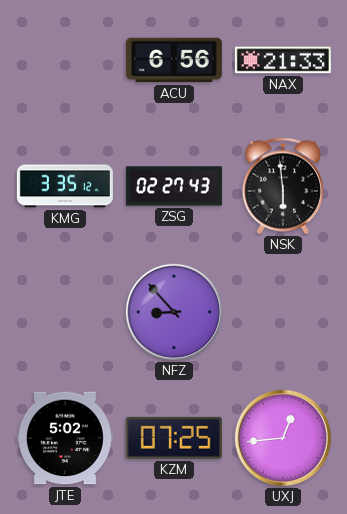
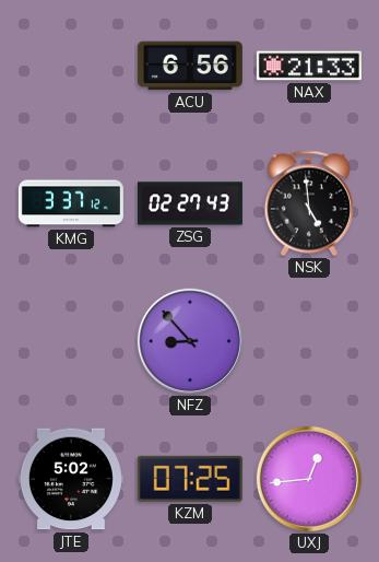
KMG: 3:35 -> 3:37 (71, 203)
NSK: 5:59 -> 4:59 (309, 203)
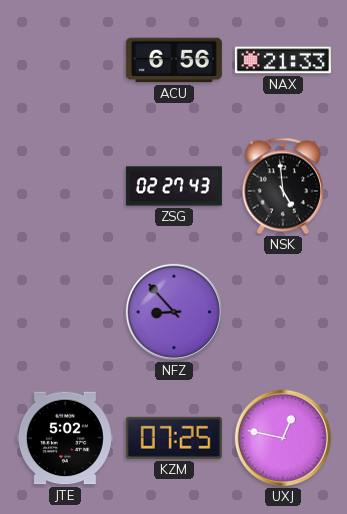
KMG: 3:37 -> none (71, 203)
UXJ: 12:44 -> 12:47 (283, 438)
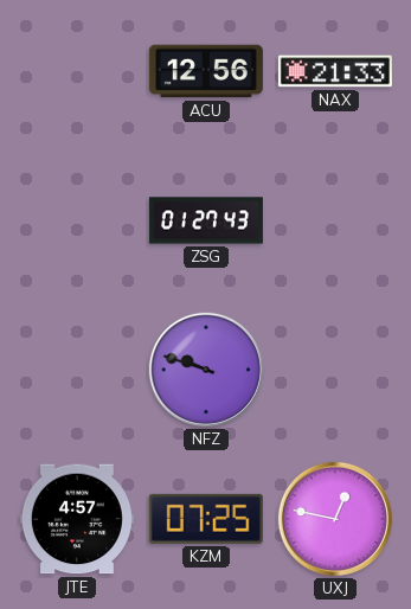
ACU: 6:56 -> 12:56 (206, 71)
ZSG: 02:27 -> 01:27 (206, 220)
NSK: 4:59 -> none (283, 186)
NFZ: 8:53 -> 9:48 (206, 370)
JTE: 5:02 -> 4:57 (77, 519)
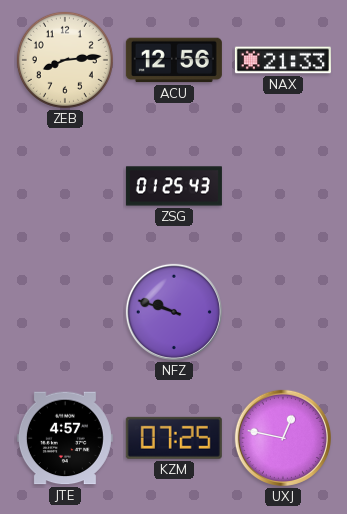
ZEB: none -> 8:14 (65, 60)
ZSG: 01:27 -> 01:25 (174, 186)
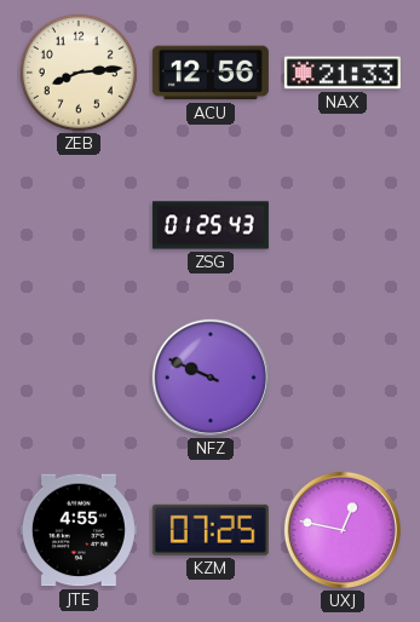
NFZ: 9:48 -> 9:49 (211, 378)
JTE: 4:57 -> 4:55 (79, 530)
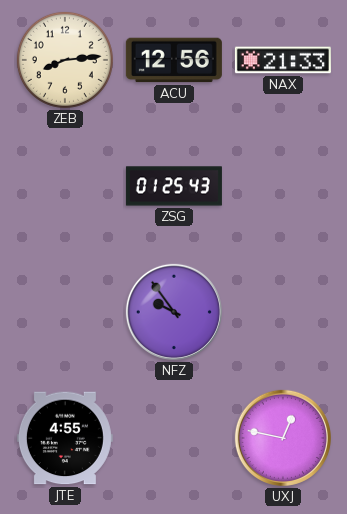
NFZ: 9:49 -> 9:54 (174, 312)
KZM: 07:25 -> none (211, 530)
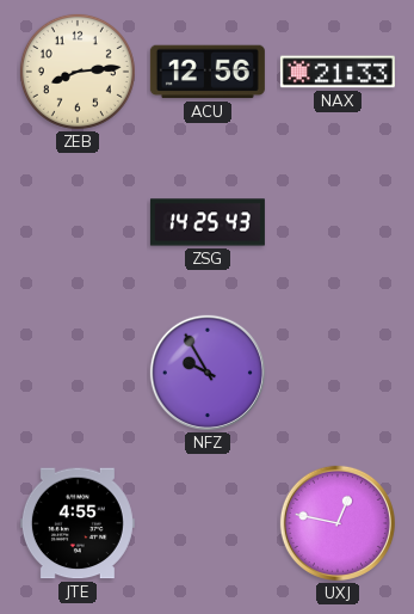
ZSG: 01:25 -> 14:25 (208, 222)
NFZ: 9:54 -> 9:55 (208, 373)
